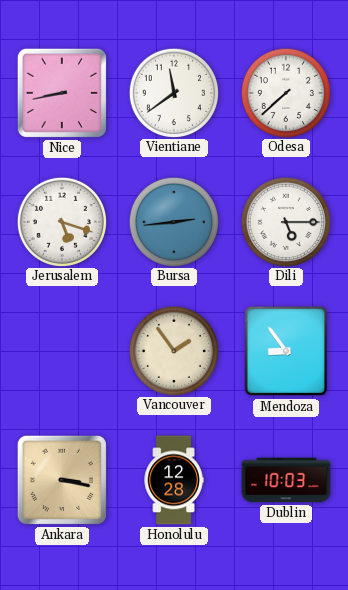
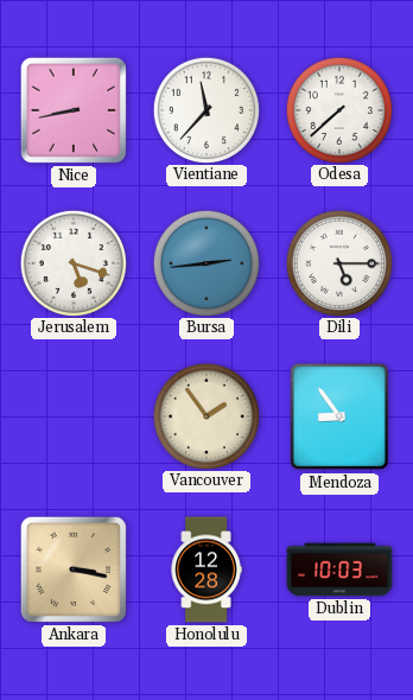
Vientiane: 11:39 -> 11:37 (205, 109)
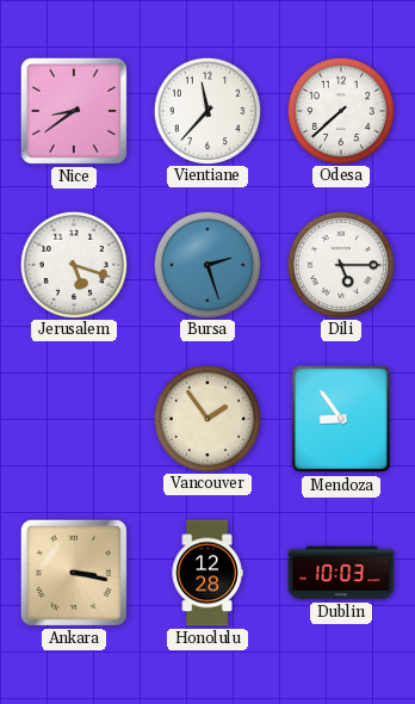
Nice: 8:43 -> 8:39 (74, 111)
Bursa: 2:44 -> 2:27 (206, 264)
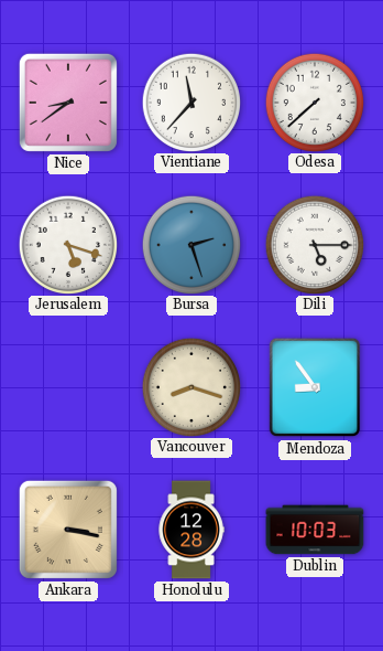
Vancouver: 1:54 -> 8:18 (190, 386)
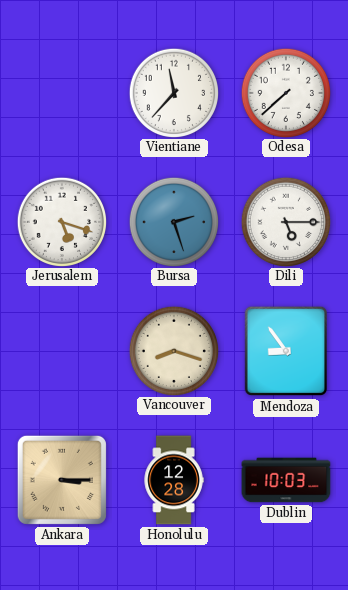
Nice: 8:39 -> none (68, 103)
Ankara: 3:17 -> 3:15 (62, 480)
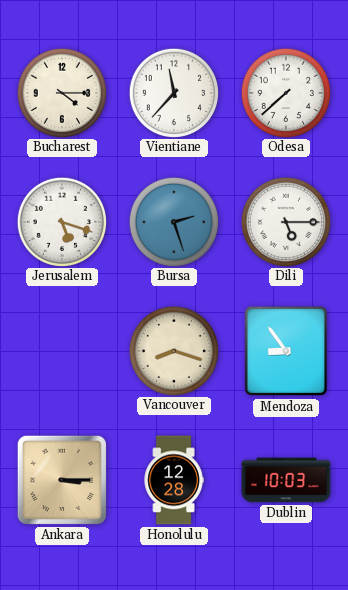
Bucharest: none -> 4:15 (61, 92)
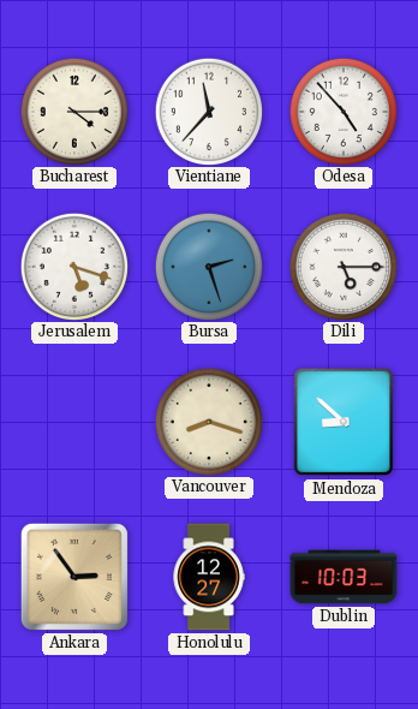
Odesa: 7:38 -> 4:53 (342, 111)
Mendoza: 8:54 -> 8:52 (344, 422)
Ankara: 3:15 -> 2:54 (74, 577)
Honolulu: 12:28 -> 12:27 (209, 577)
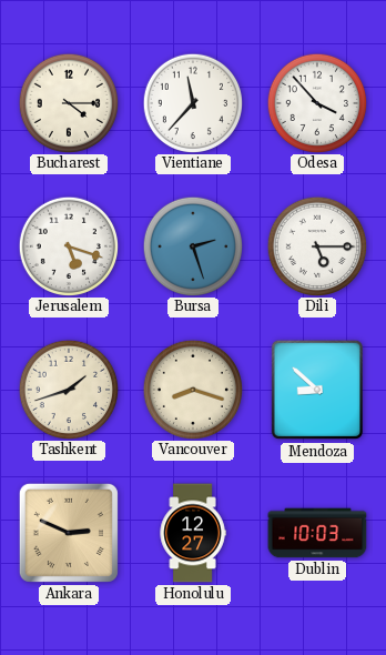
Odesa: 4:53 -> 3:53 (316, 102)
Tashkent: none -> 1:42 (68, 389)
Ankara: 2:54 -> 2:49 (69, 533)
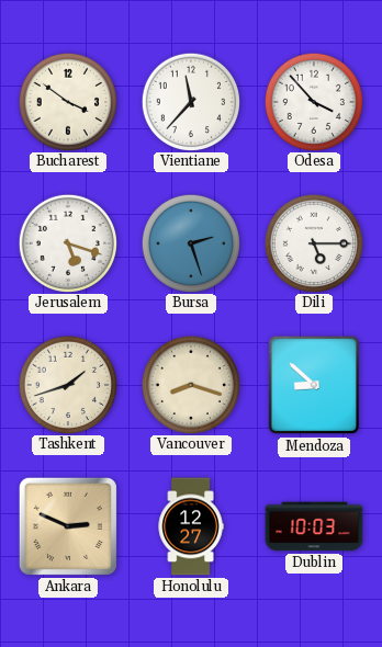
Bucharest: 4:15 -> 3:51 (67, 101)
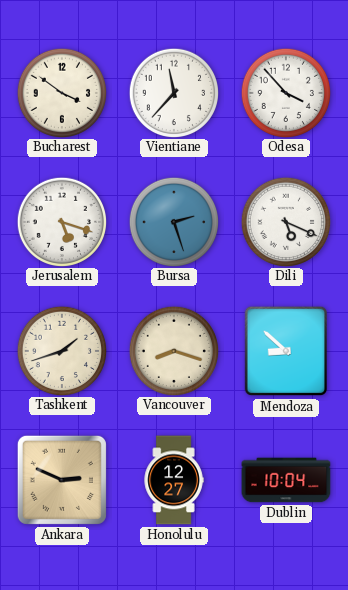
Dili: 5:15 -> 5:19 (285, 221)
Dublin: 10:03 -> 10:04 (286, 480)
